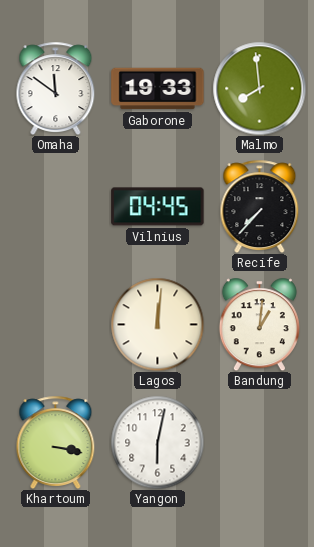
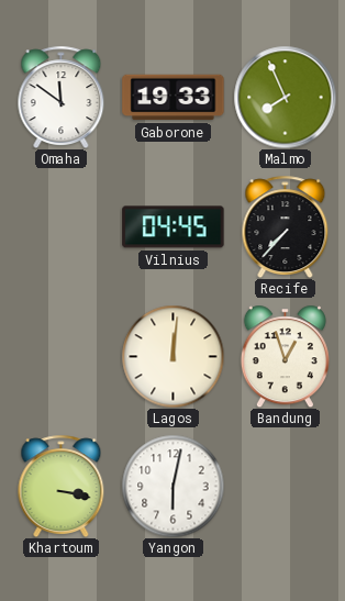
Malmo: 7:59 -> 7:56 (285, 97)
Bandung: 1:01 -> 12:57 (285, 356)
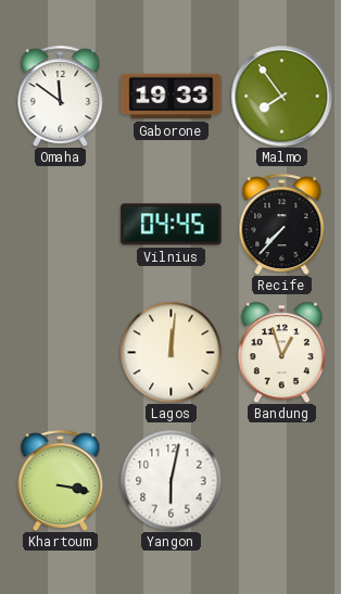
Malmo: 7:56 -> 7:54 (281, 96)
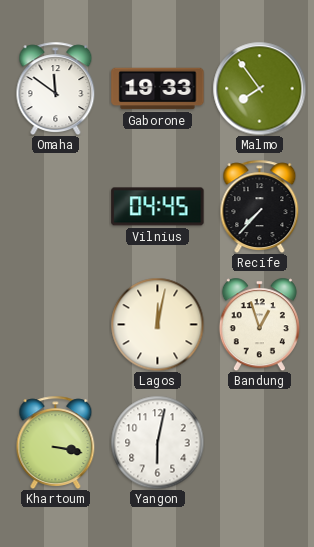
Lagos: 12:01 -> 12:02 (157, 324)
